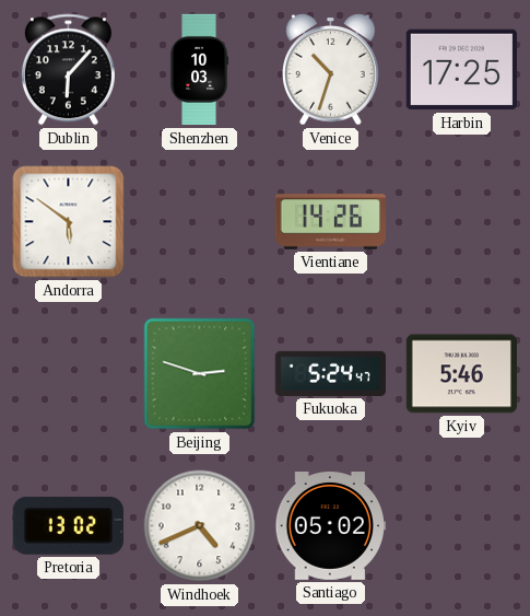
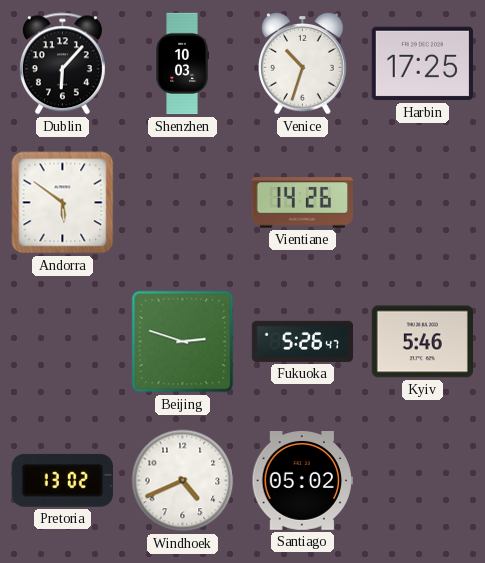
Fukuoka: 5:24 -> 5:26 (303, 341)
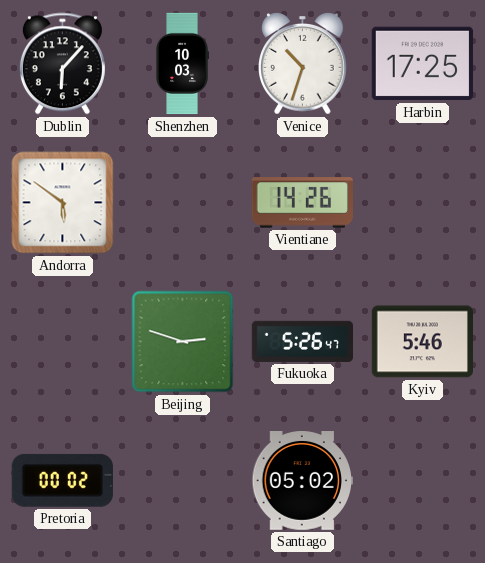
Pretoria: 13:02 -> 00:02 (62, 480)
Windhoek: 4:41 -> none (183, 481)
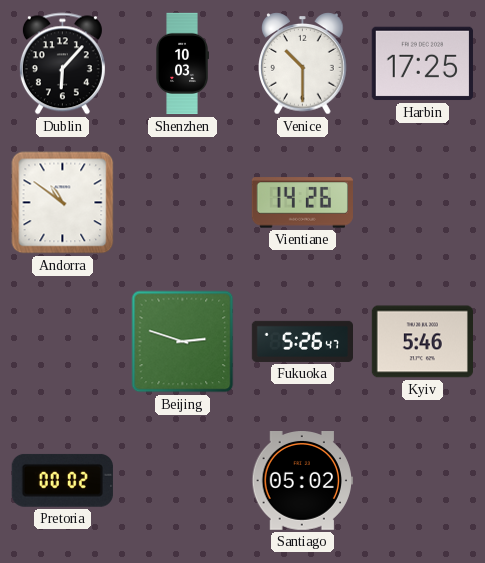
Venice: 10:33 -> 10:30 (303, 64)
Andorra: 5:51 -> 10:51 (63, 203)
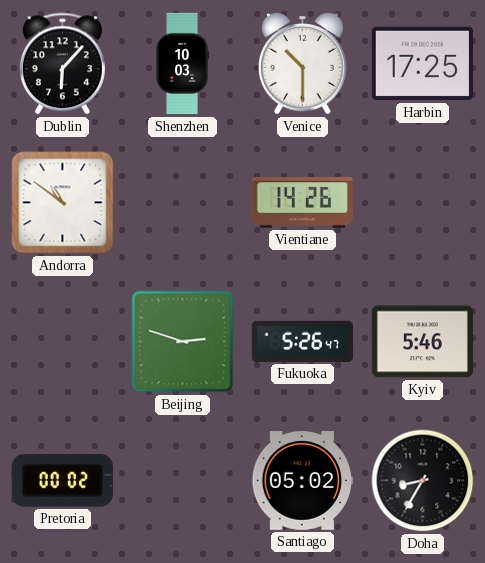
Doha: none -> 8:35 (423, 481)
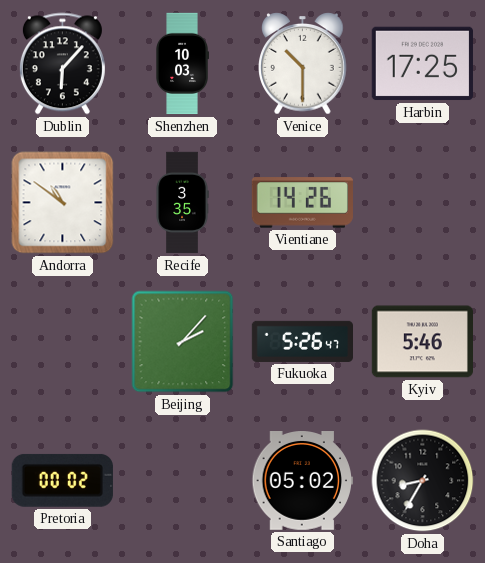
Recife: none -> 3:35 (182, 203)
Beijing: 2:48 -> 2:07 (183, 342)
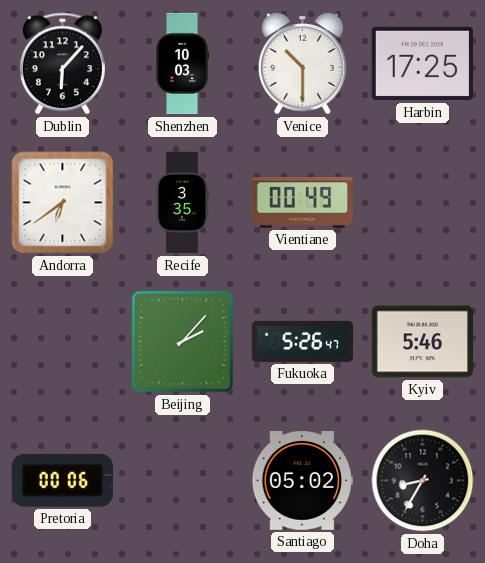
Andorra: 10:51 -> 6:39 (63, 203)
Vientiane: 14:26 -> 00:49 (302, 203)
Pretoria: 00:02 -> 00:06 (62, 480)
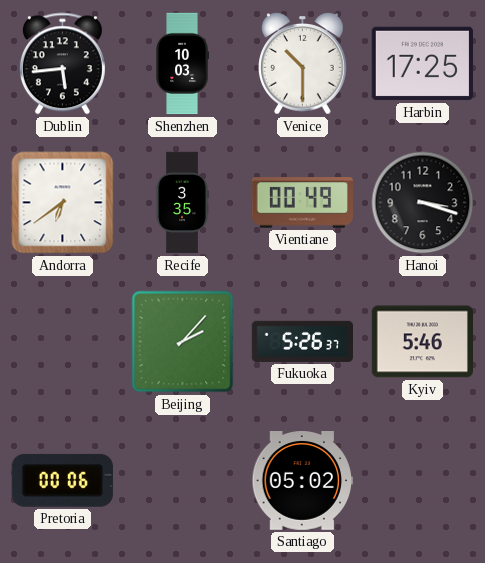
Dublin: 6:07 -> 5:44 (62, 64)
Hanoi: none -> 3:18 (423, 203)
Fukuoka: 5:26:47 -> 5:26:37 (303, 341)
Doha: 8:35 -> none (423, 481)
